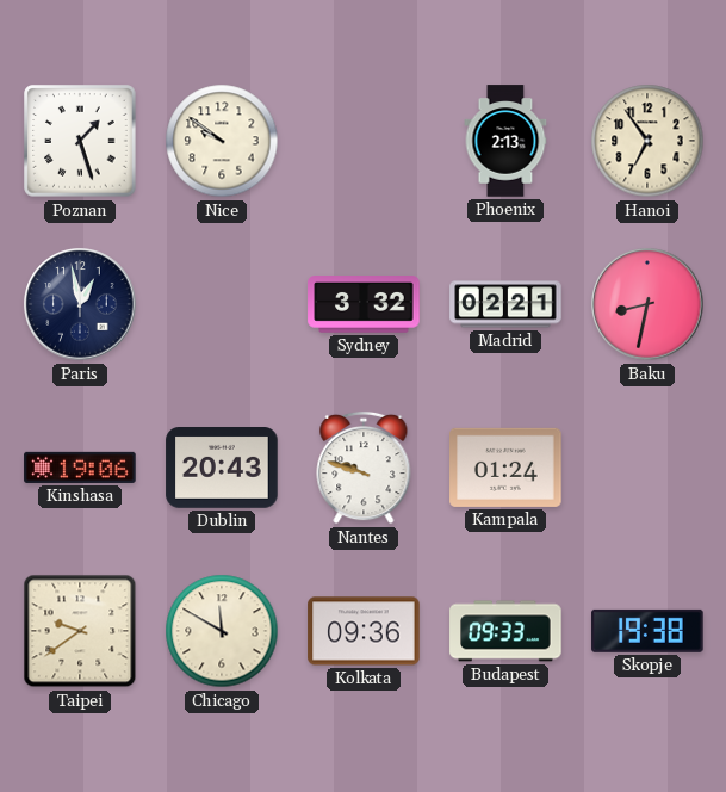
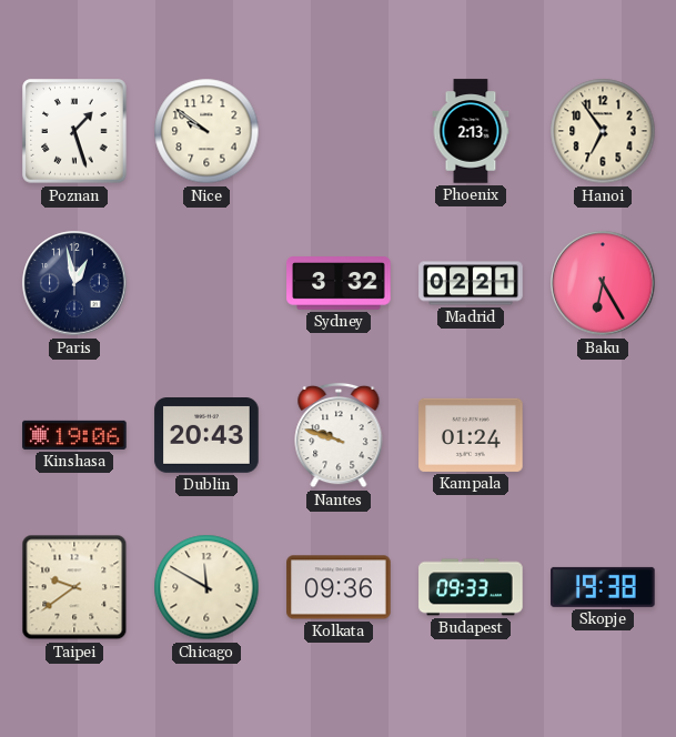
Baku: 8:32 -> 6:25 (603, 283)
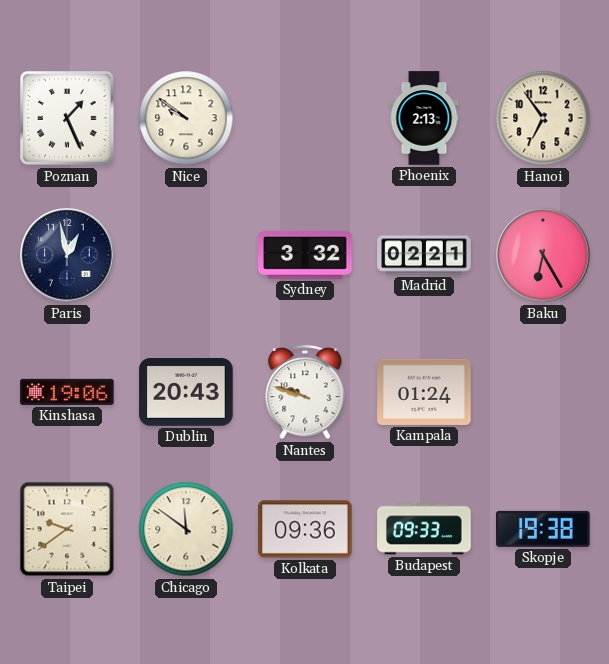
Poznan: 1:27 -> 1:26 (67, 118)
Chicago: 11:50 -> 11:51 (186, 529)
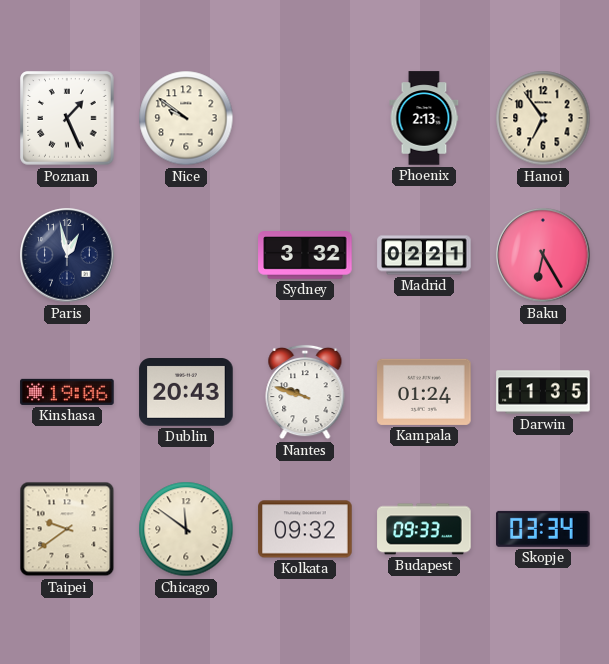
Darwin: none -> 11:35 (543, 392)
Kolkata: 09:36 -> 09:32 (305, 529)
Skopje: 19:38 -> 03:34 (543, 529)
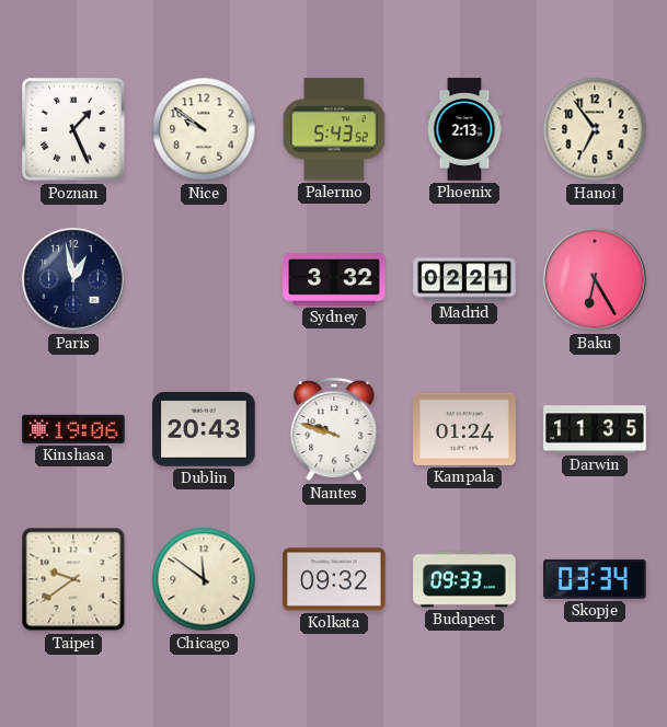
Palermo: none -> 5:43 (334, 129)
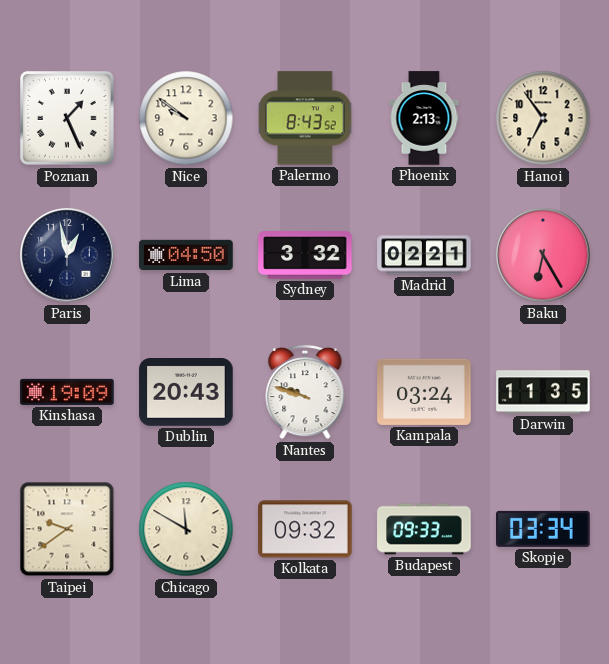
Palermo: 5:43 -> 8:43 (305, 118)
Lima: none -> 04:50 (186, 255)
Kinshasa: 19:06 -> 19:09 (67, 392)
Kampala: 01:24 -> 03:24 (424, 392)
Chicago: 11:51 -> 11:50 (186, 529)
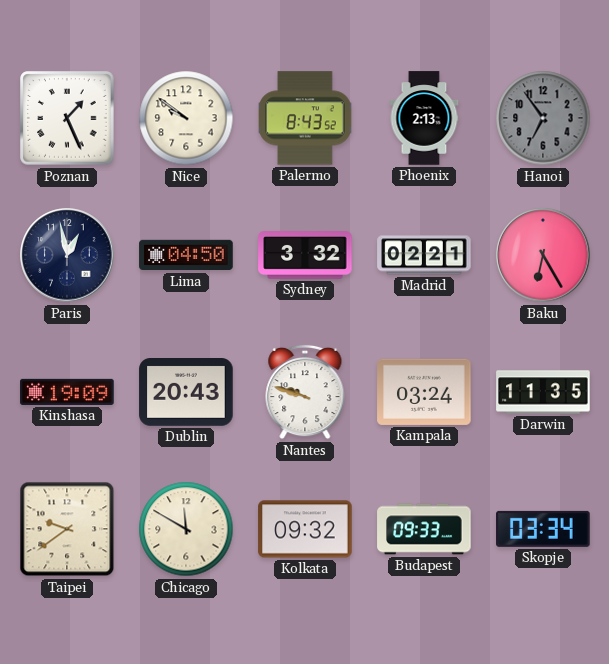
Hanoi dial: cream -> grey (543, 118)
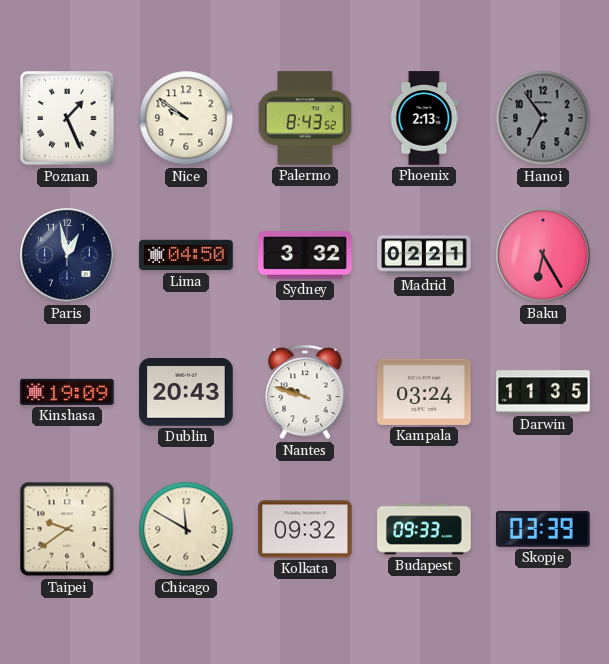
Skopje: 03:34 -> 03:39 (543, 529)
